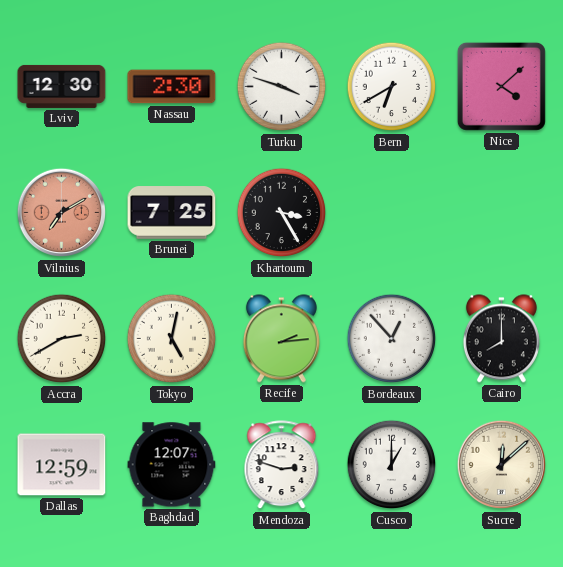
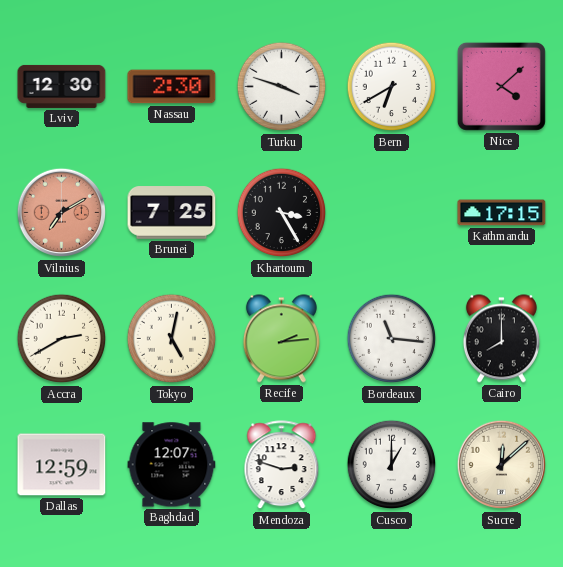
Kathmandu: none -> 17:15 (502, 213)
Bordeaux: 12:53 -> 11:16 (392, 339)
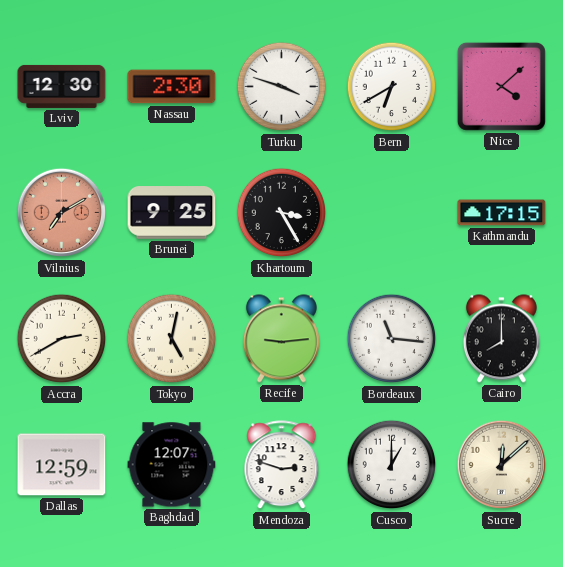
Brunei: 7:25 -> 9:25 (172, 213)
Recife: 2:14 -> 9:14 (281, 339)
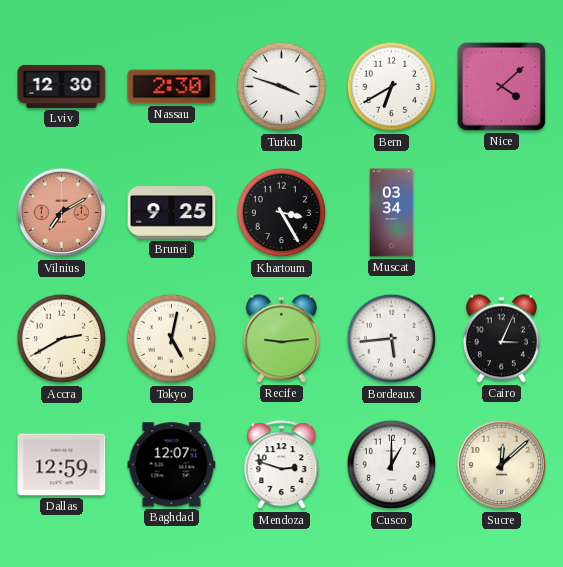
Muscat: none -> 03:34 (392, 213)
Kathmandu: 17:15 -> none (502, 213)
Bordeaux: 11:16 -> 5:44 (392, 339)
Cairo: 8:00 -> 3:04 (501, 339)
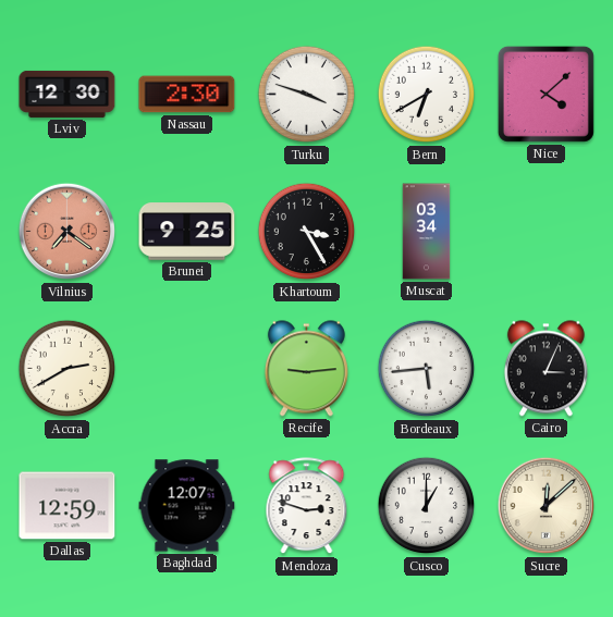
Vilnius: 7:10 -> 7:21 (68, 232)
Tokyo: 5:02 -> none (172, 339)
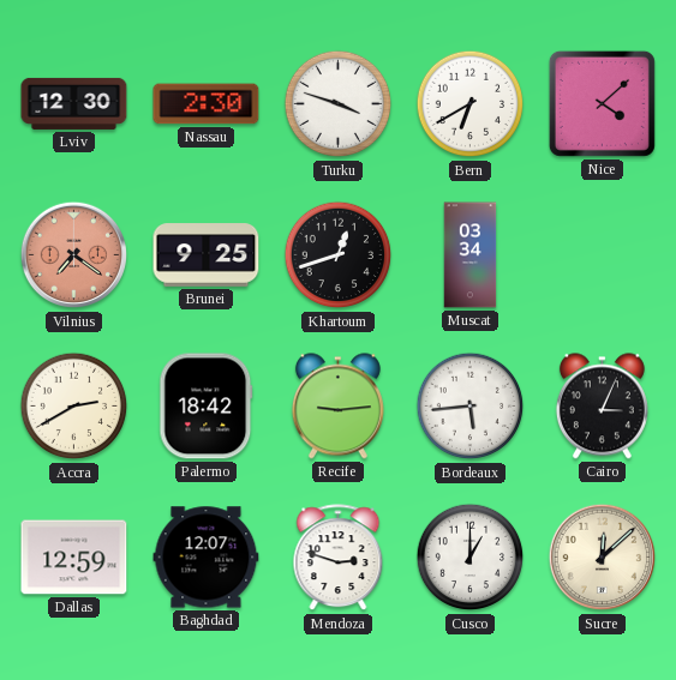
Khartoum: 3:25 -> 12:42 (339, 255)
Palermo: none -> 18:42 (207, 407)
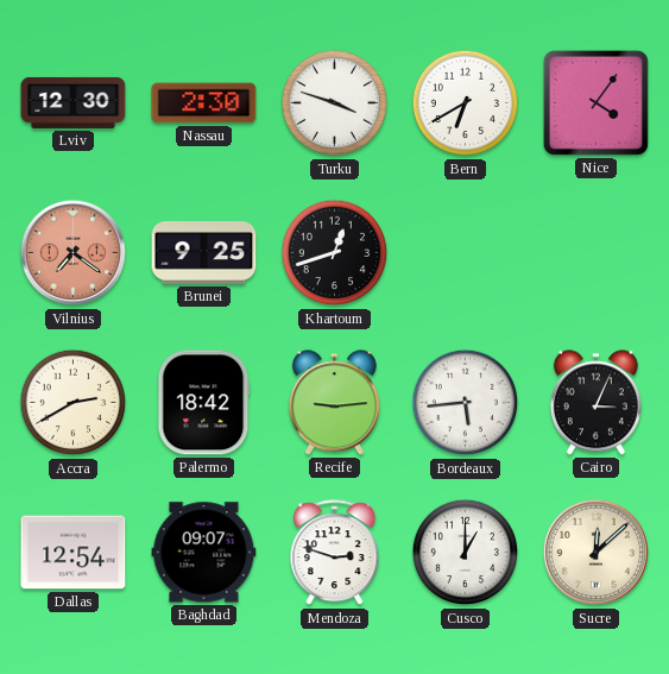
Nice: 4:08 -> 4:06 (595, 102)
Muscat: 03:34 -> none (471, 255)
Dallas: 12:59 -> 12:54 (74, 553)
Baghdad: 12:07 -> 09:07 (204, 553)
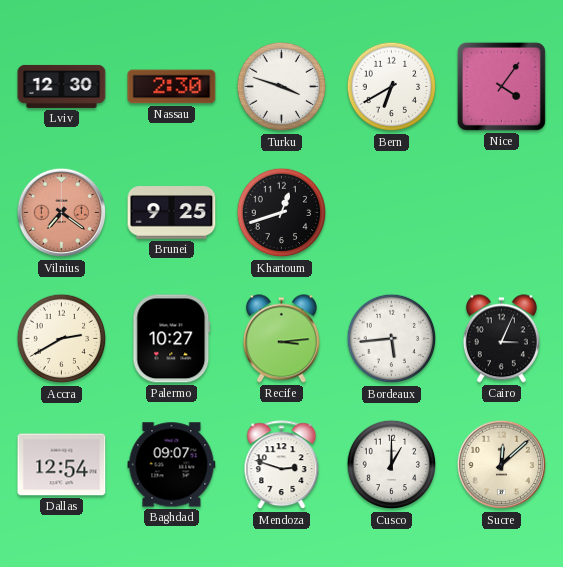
Palermo: 18:42 -> 10:27 (172, 339)
Recife: 9:14 -> 3:14 (281, 339)
